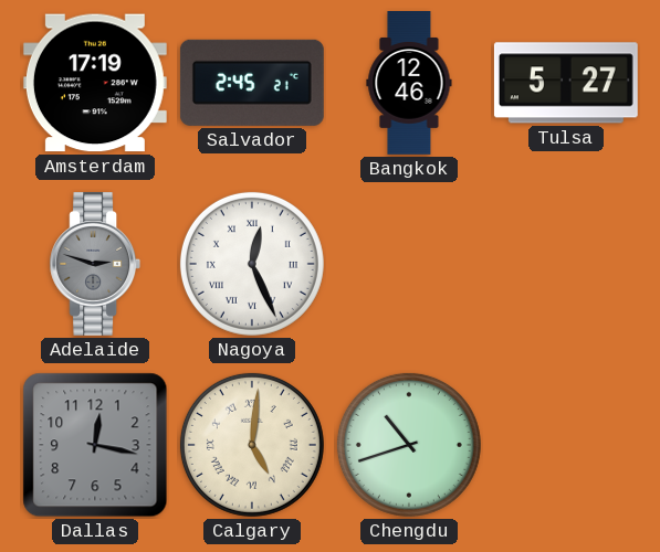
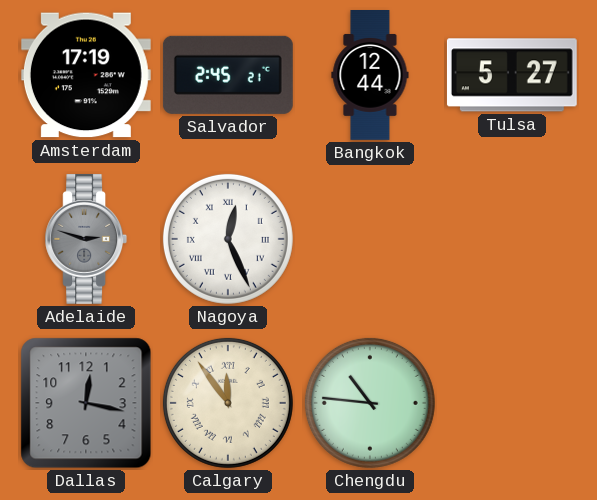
Bangkok: 12:46 -> 12:44 (370, 76)
Calgary: 5:01 -> 11:54 (228, 403)
Chengdu: 10:42 -> 10:46 (370, 403)
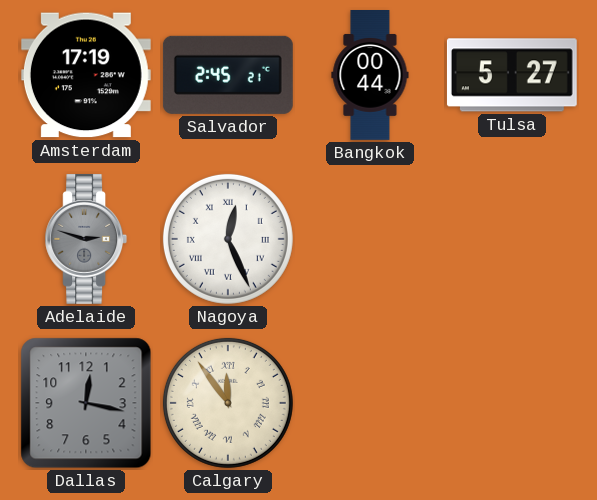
Bangkok: 12:44 -> 00:44 (370, 76)
Chengdu: 10:46 -> none (370, 403)
